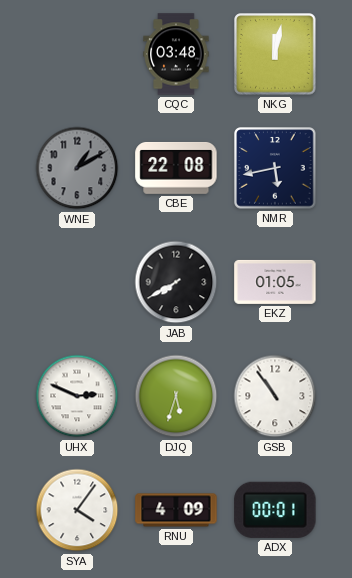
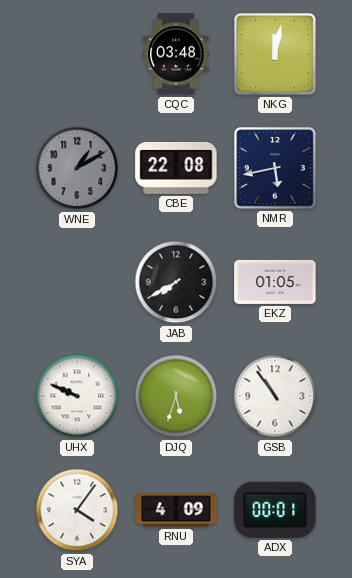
UHX: 2:49 -> 9:49 (77, 396)
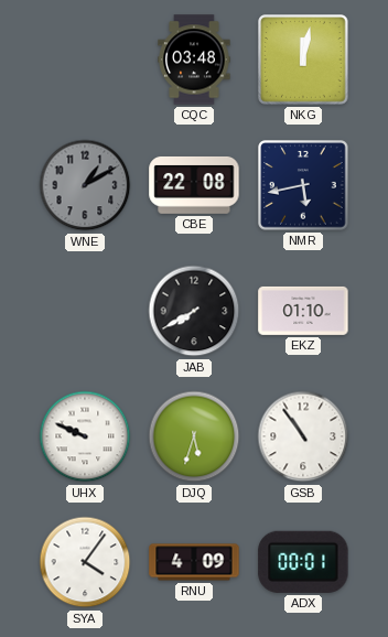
EKZ: 01:05 -> 01:10 (303, 311)
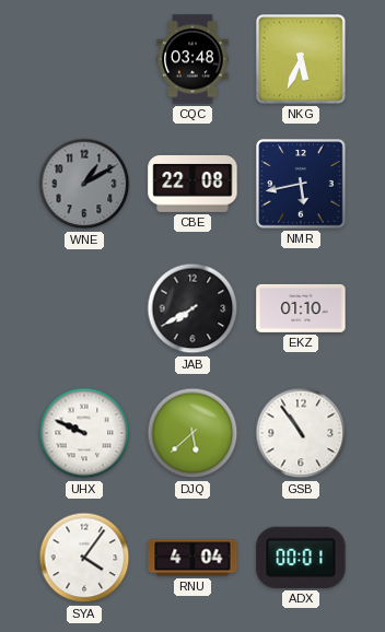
NKG: 12:02 -> 5:34 (301, 59)
DJQ: 5:33 -> 5:38 (192, 433)
RNU: 4:09 -> 4:04 (192, 558)
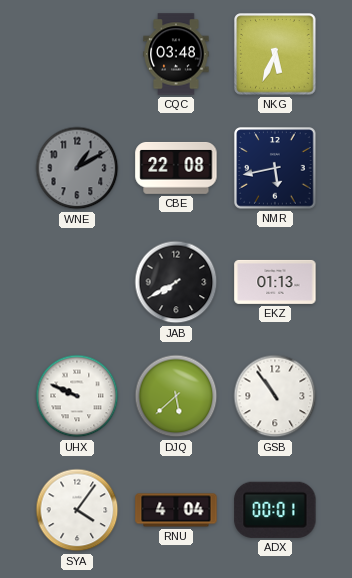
EKZ: 01:10 -> 01:13 (275, 282)
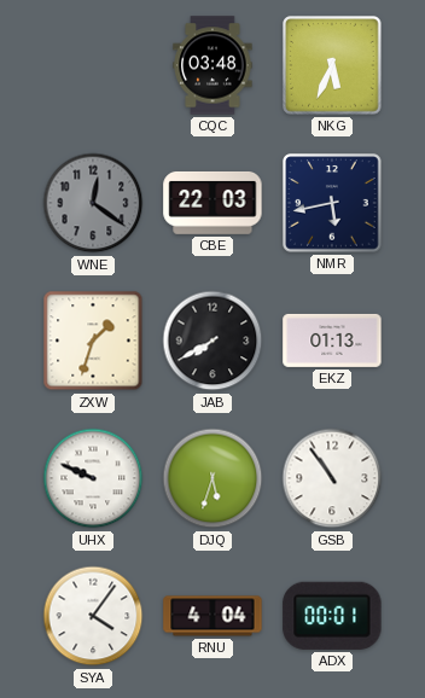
WNE: 1:10 -> 12:21 (93, 203)
CBE: 22:08 -> 22:03 (212, 203)
ZXW: none -> 1:33 (93, 341)
DJQ: 5:38 -> 5:33 (212, 478)
